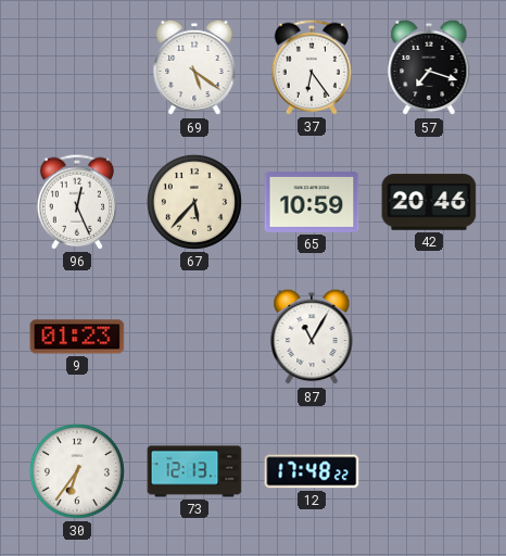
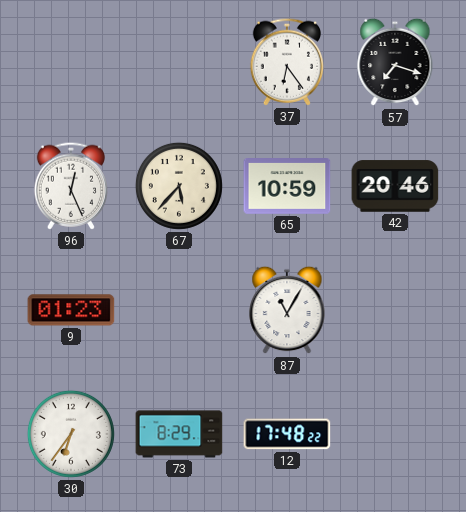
69: 5:21 -> none (194, 67)
73: 12:13 -> 8:29 (179, 434)
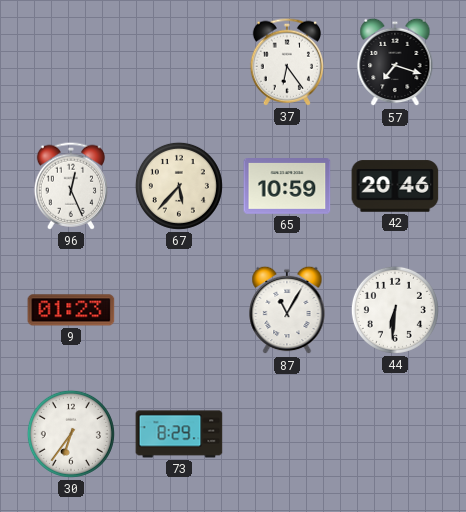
44: none -> 6:31 (395, 310)
12: 17:48 -> none (287, 434)
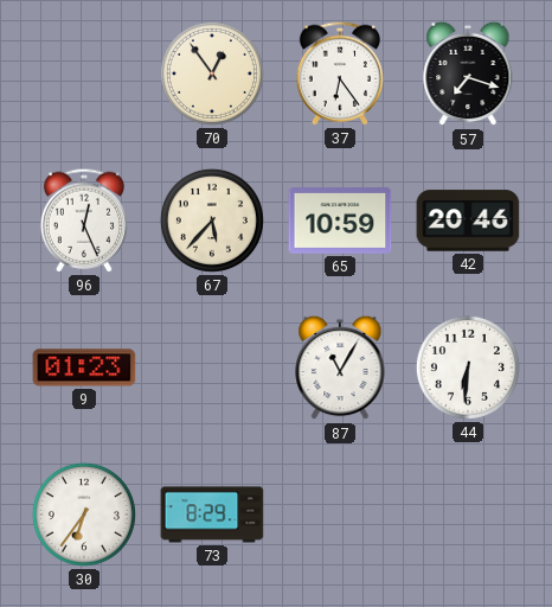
70: none -> 12:54 (212, 74)
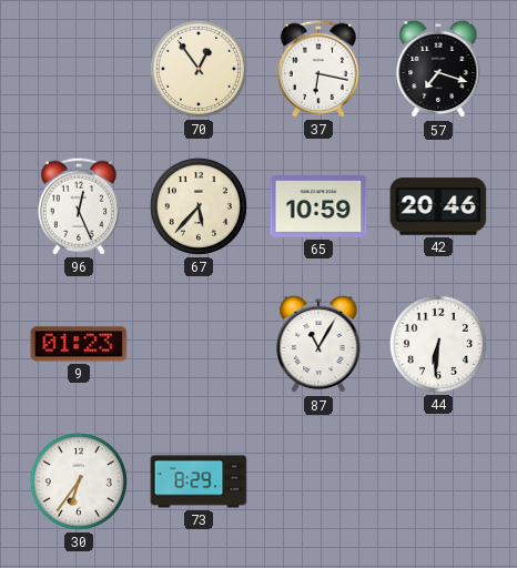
37: 6:24 -> 6:17 (317, 69)
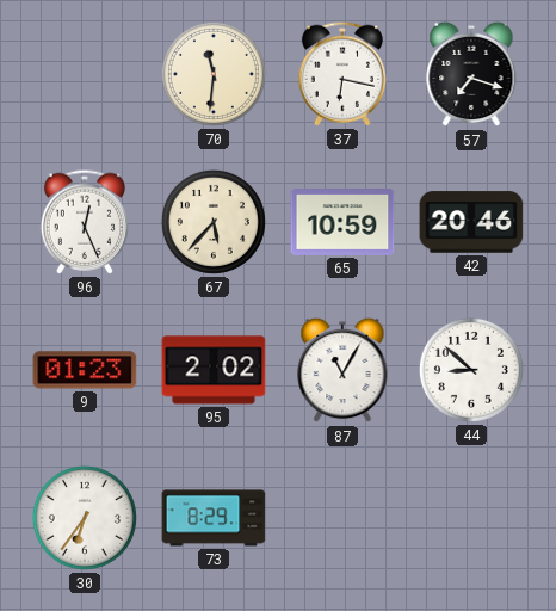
70: 12:54 -> 11:31 (214, 74)
95: none -> 2:02 (214, 370)
44: 6:31 -> 8:52 (471, 370)
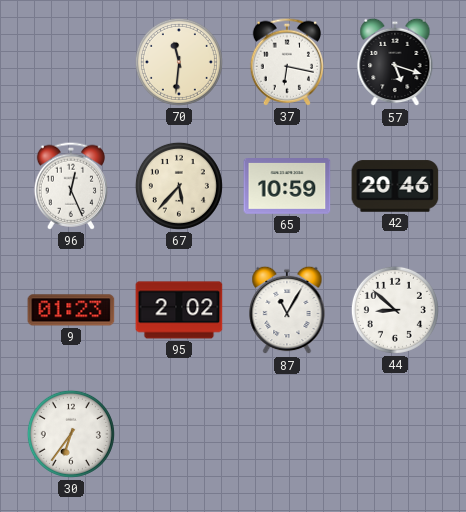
57: 7:18 -> 5:18 (395, 62)
73: 8:29 -> none (214, 518)
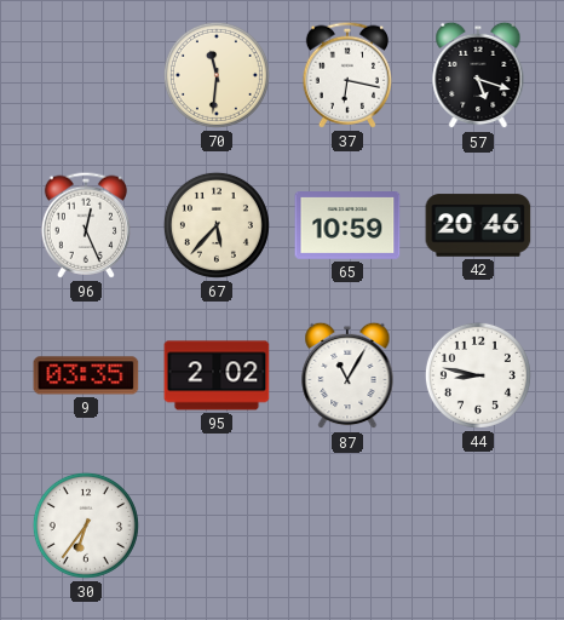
9: 01:23 -> 03:35 (86, 375)
44: 8:52 -> 8:47 (478, 375)
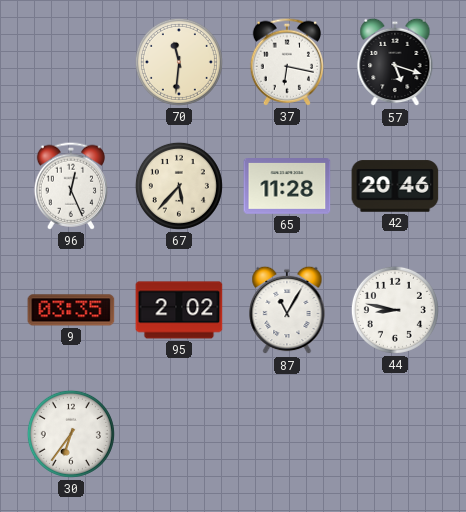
65: 10:59 -> 11:28 (287, 187)
